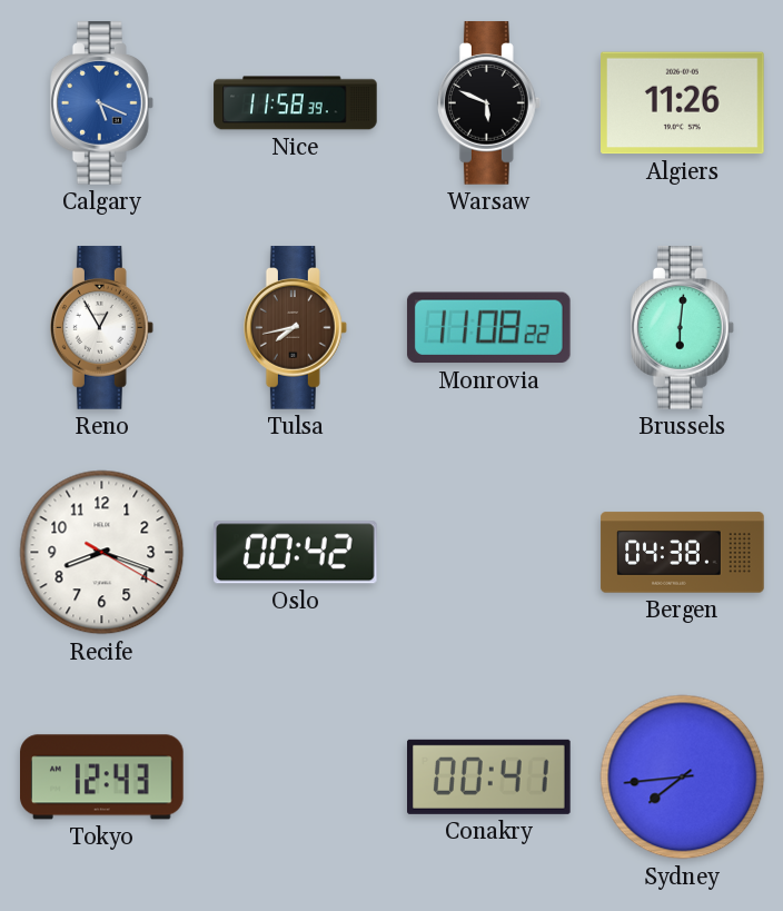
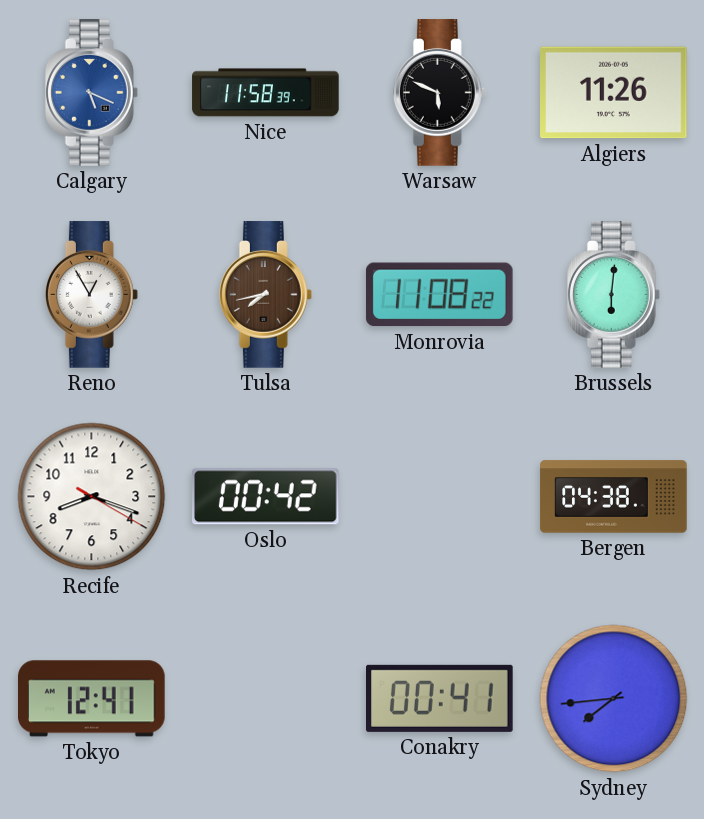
Tokyo: 12:43 -> 12:41 (92, 699)
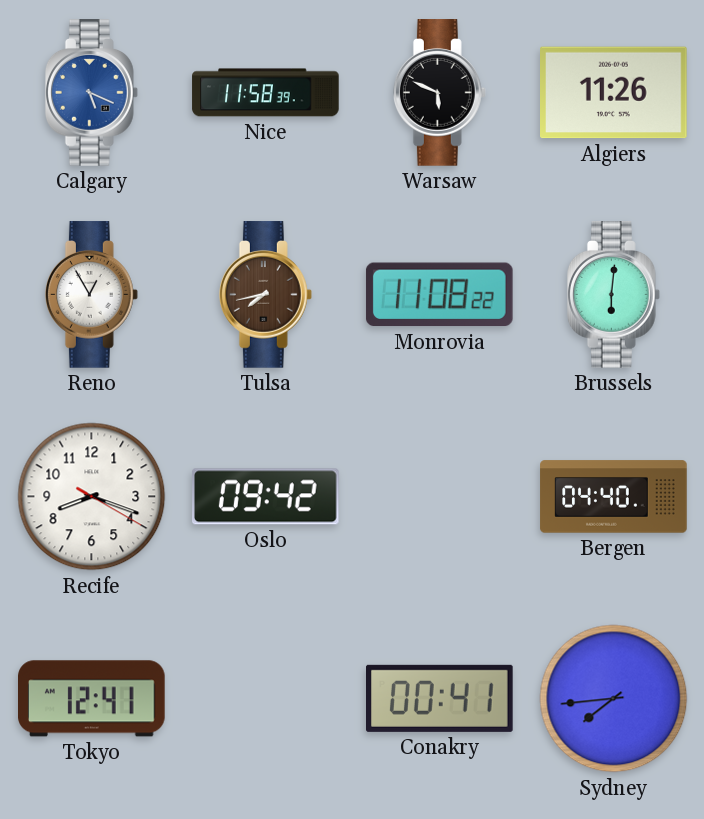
Oslo: 00:42 -> 09:42 (266, 497)
Bergen: 04:38 -> 04:40 (614, 497)
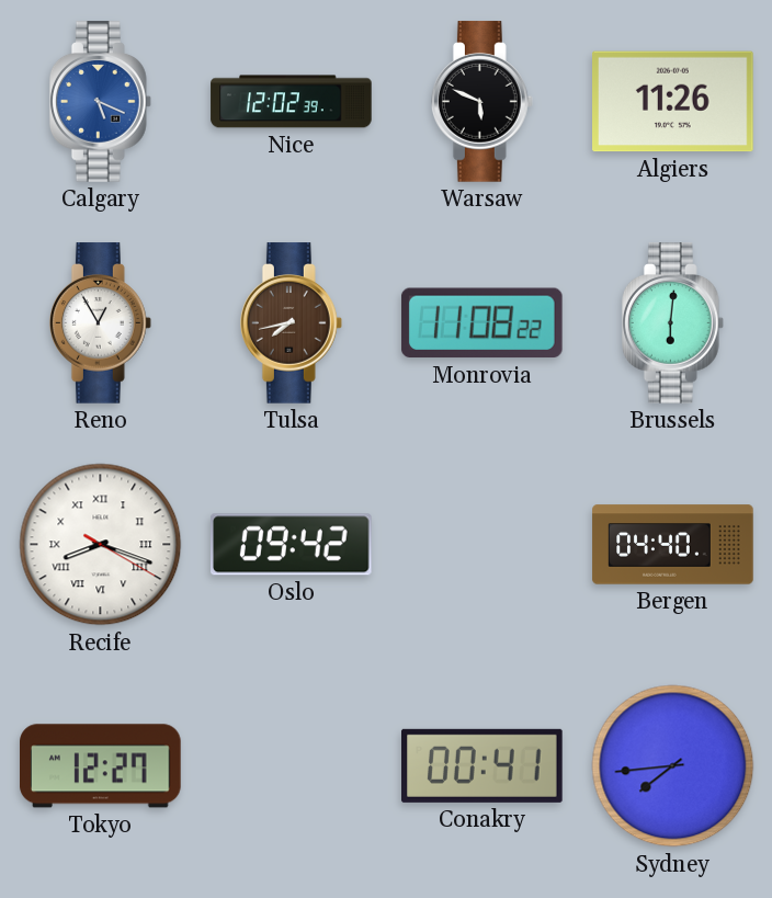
Nice: 11:58 -> 12:02 (292, 102)
Recife numerals: Arabic -> Roman (101, 545)
Tokyo: 12:41 -> 12:27 (101, 766)
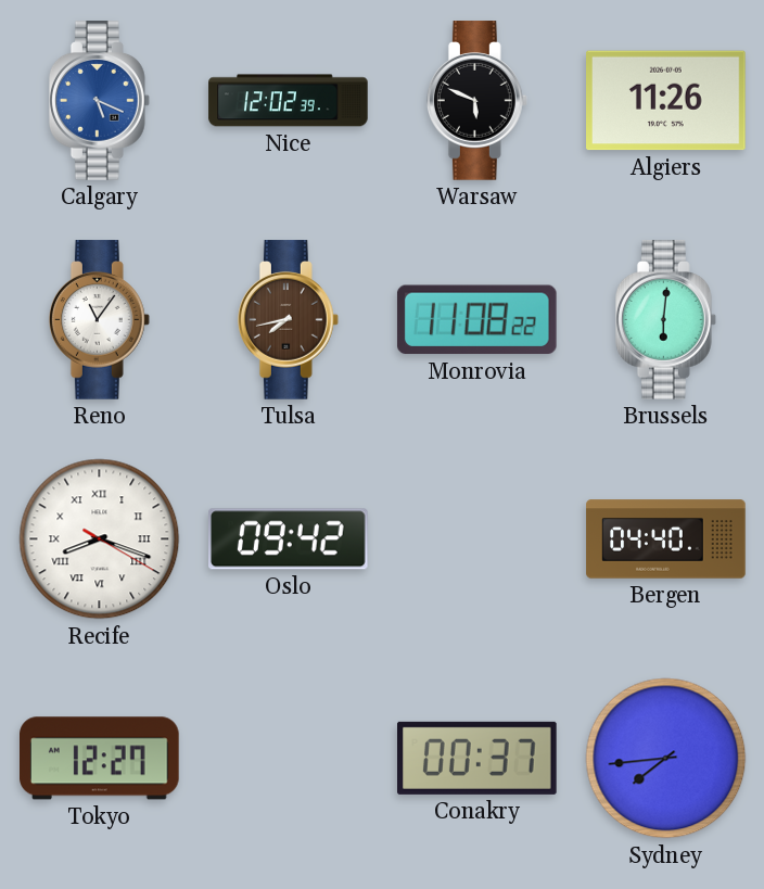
Reno: 12:55 -> 11:06 (99, 320)
Conakry: 00:41 -> 00:37 (477, 758)
